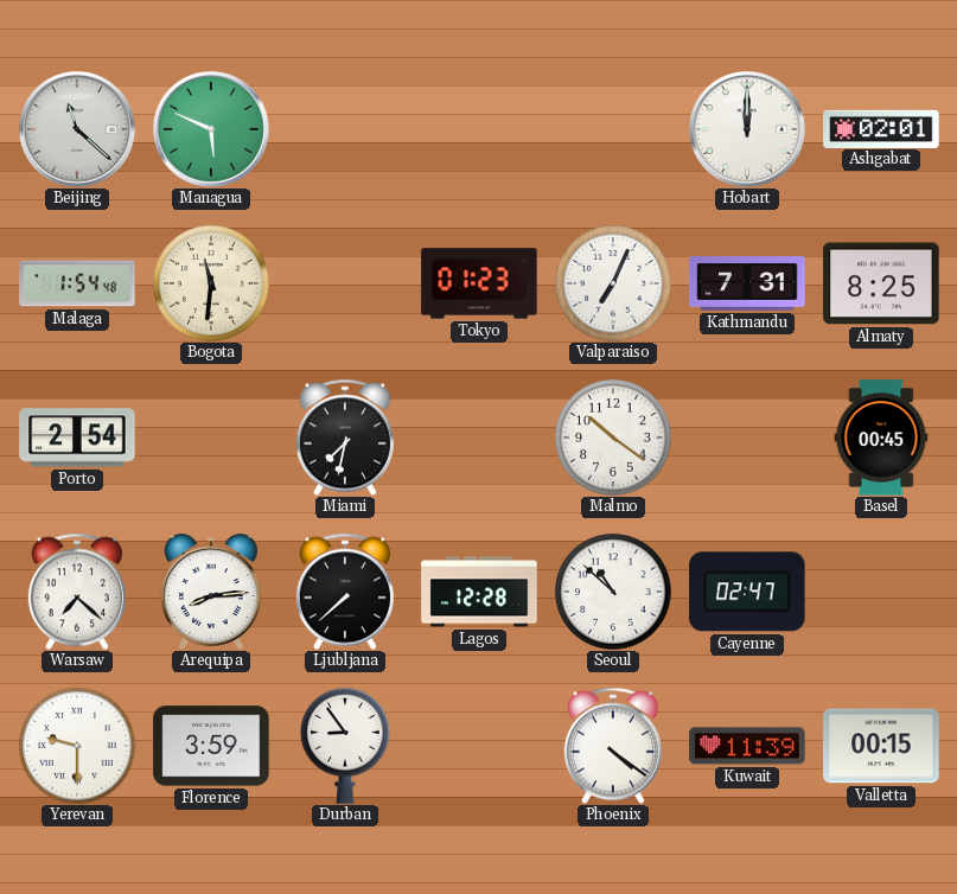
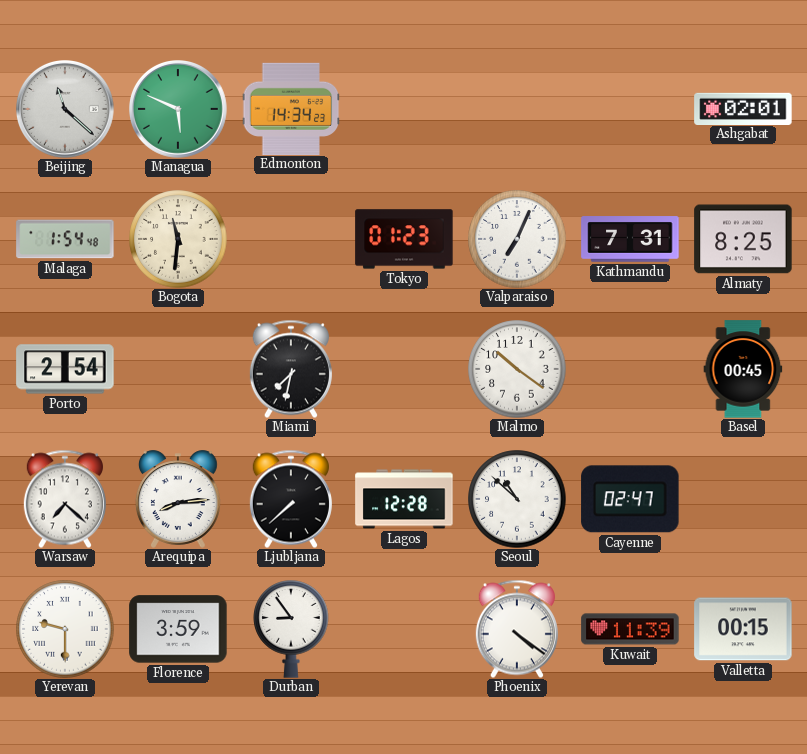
Edmonton: none -> 14:34 (291, 108)
Hobart: 12:00 -> none (748, 130)
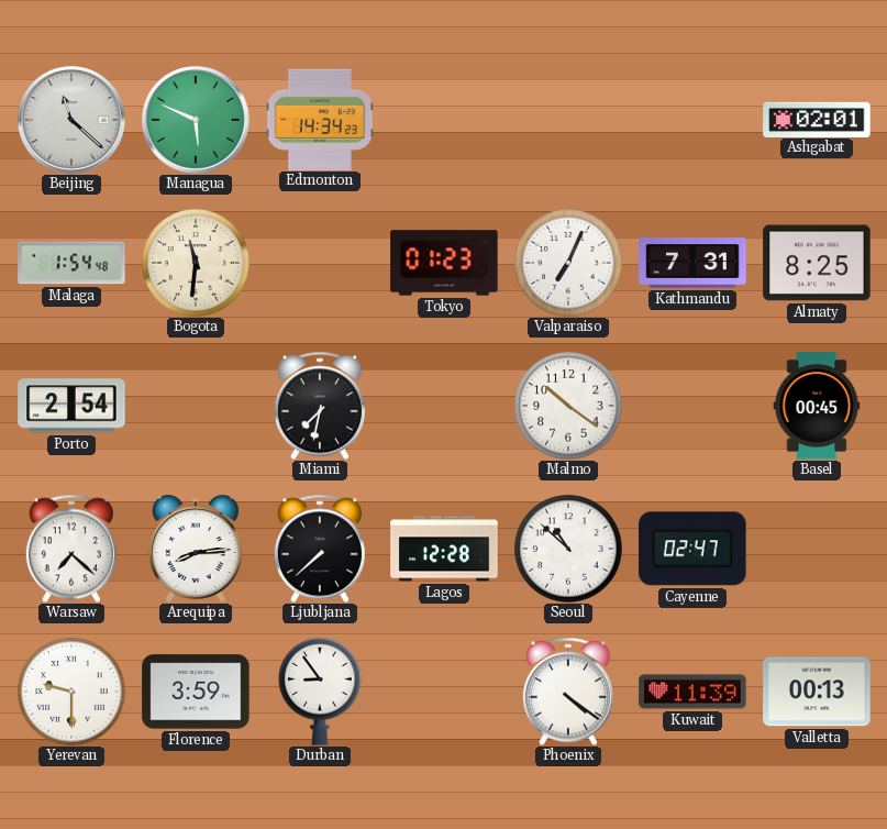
Valletta: 00:15 -> 00:13 (817, 692)
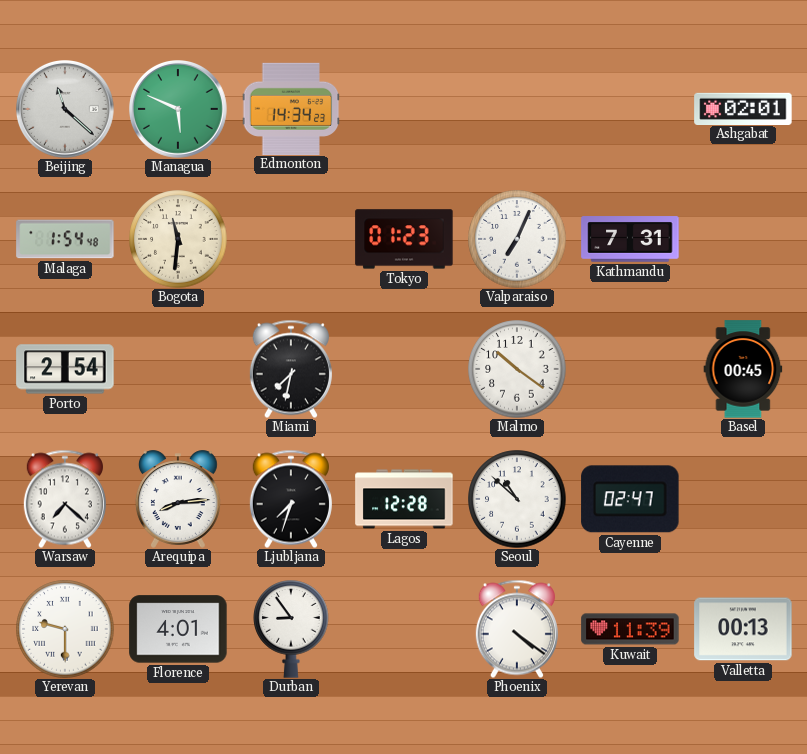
Almaty: 8:25 -> none (817, 263)
Ljubljana: 7:38 -> 7:33 (291, 499)
Florence: 3:59 -> 4:01 (178, 629)
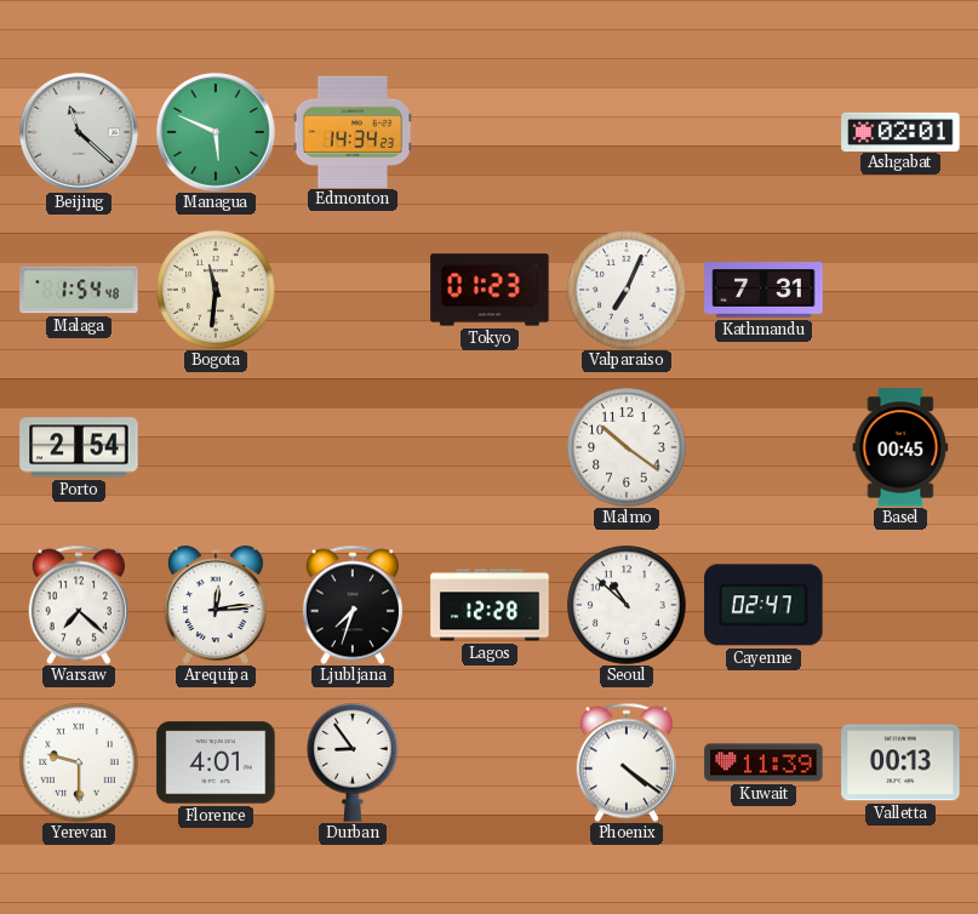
Miami: 7:32 -> none (291, 369)
Arequipa: 8:14 -> 12:14 (216, 605)
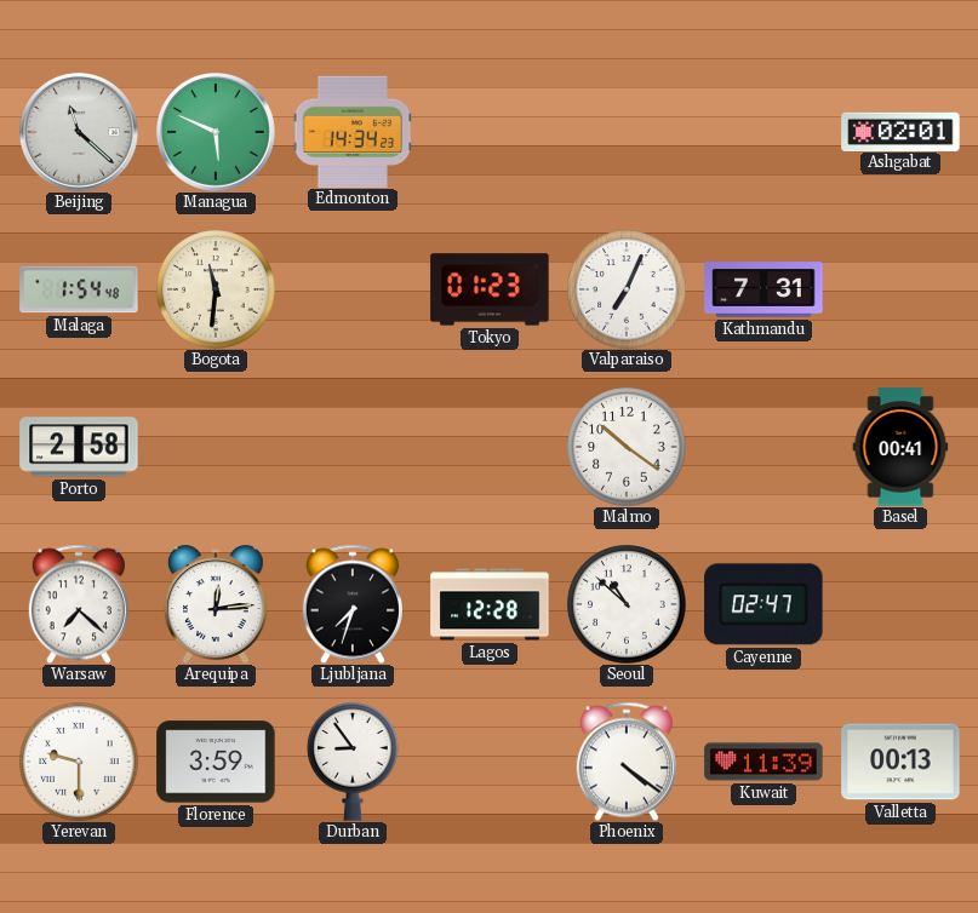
Porto: 2:54 -> 2:58 (79, 447)
Basel: 00:45 -> 00:41 (900, 447)
Florence: 4:01 -> 3:59 (216, 762)
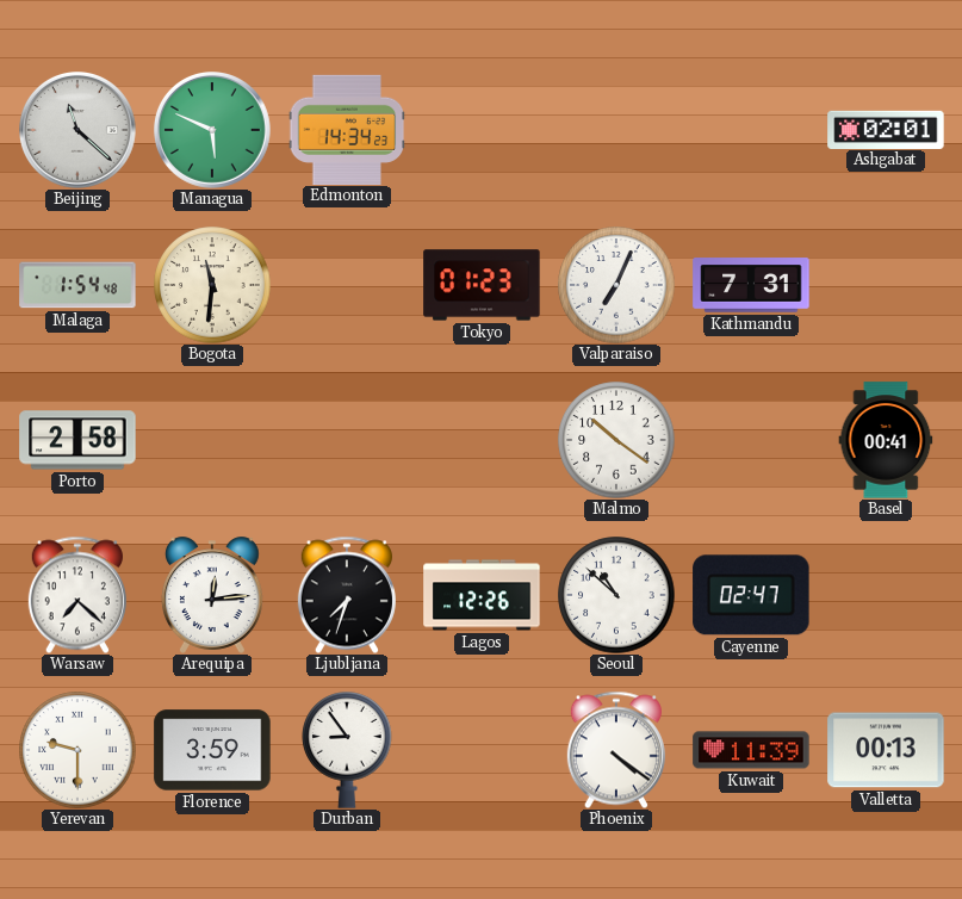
Lagos: 12:28 -> 12:26 (482, 595)
